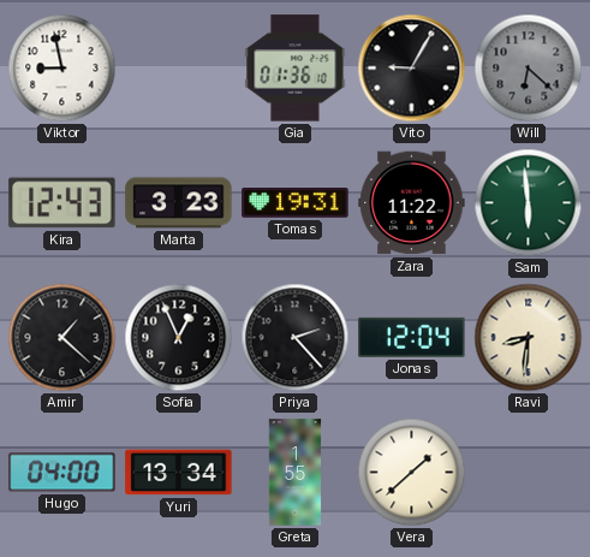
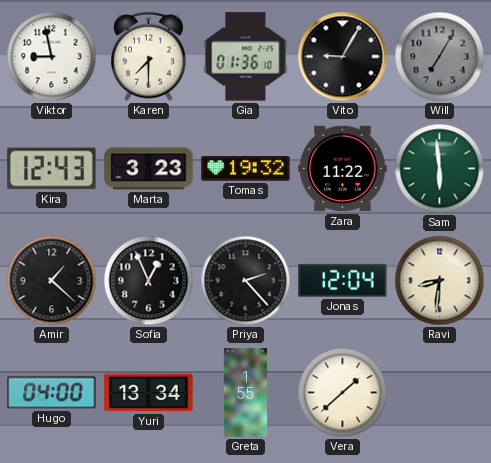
Karen: none -> 7:30 (148, 57)
Will: 6:22 -> 7:05 (440, 57)
Tomas: 19:31 -> 19:32 (246, 169)
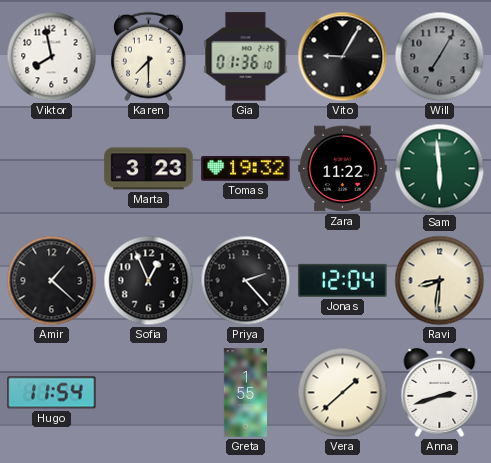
Viktor: 8:58 -> 7:58 (52, 57)
Kira: 12:43 -> none (52, 169)
Hugo: 04:00 -> 11:54 (52, 393)
Yuri: 13:34 -> none (149, 393)
Anna: none -> 2:42 (440, 392)
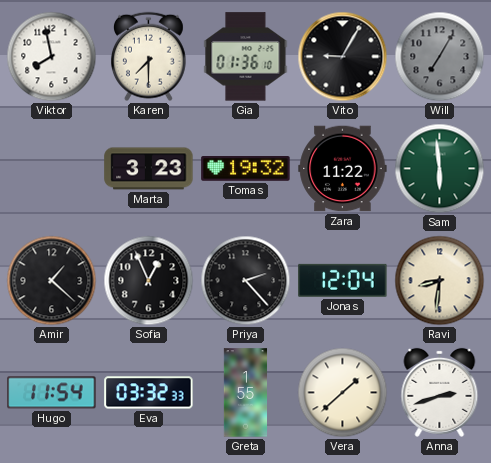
Eva: none -> 03:32 (149, 393)
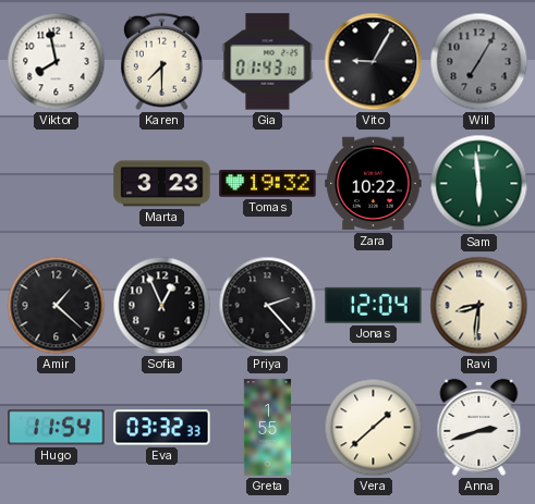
Gia: 01:36 -> 01:43 (268, 62)
Zara: 11:22 -> 10:22 (374, 184)
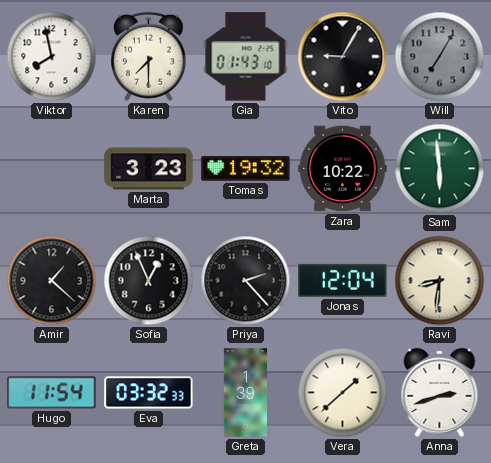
Greta: 1:55 -> 1:39 (246, 393)
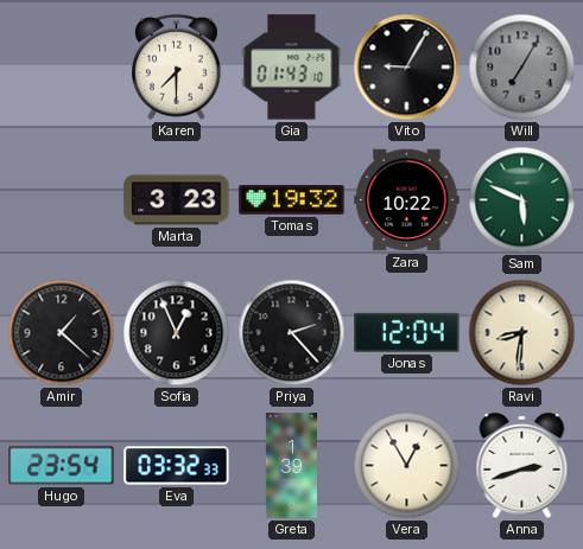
Viktor: 7:58 -> none (52, 57)
Sam: 5:59 -> 5:49 (522, 200)
Hugo: 11:54 -> 23:54 (62, 466)
Vera: 1:38 -> 12:55 (407, 466)
